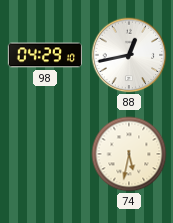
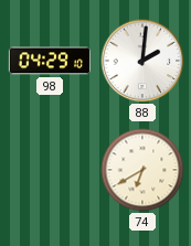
88: 12:43 -> 2:01 (142, 61)
74: 5:32 -> 6:40 (142, 170)
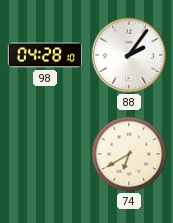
98: 04:29 -> 04:28 (44, 55)
88: 2:01 -> 2:06 (129, 55)
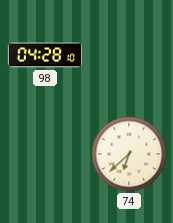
88: 2:06 -> none (129, 55)
74: 6:40 -> 6:38 (129, 154)
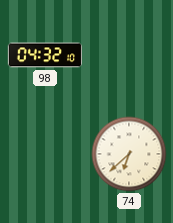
98: 04:28 -> 04:32 (44, 55)
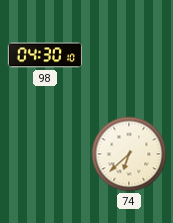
98: 04:32 -> 04:30 (44, 55)
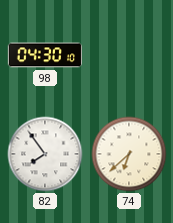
82: none -> 7:54 (45, 154)
